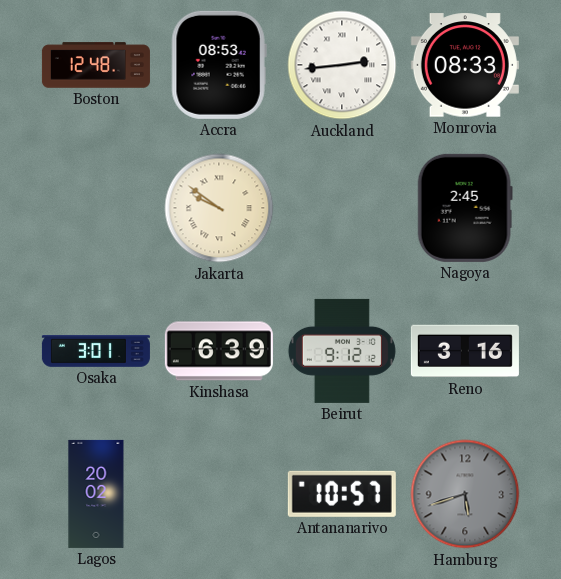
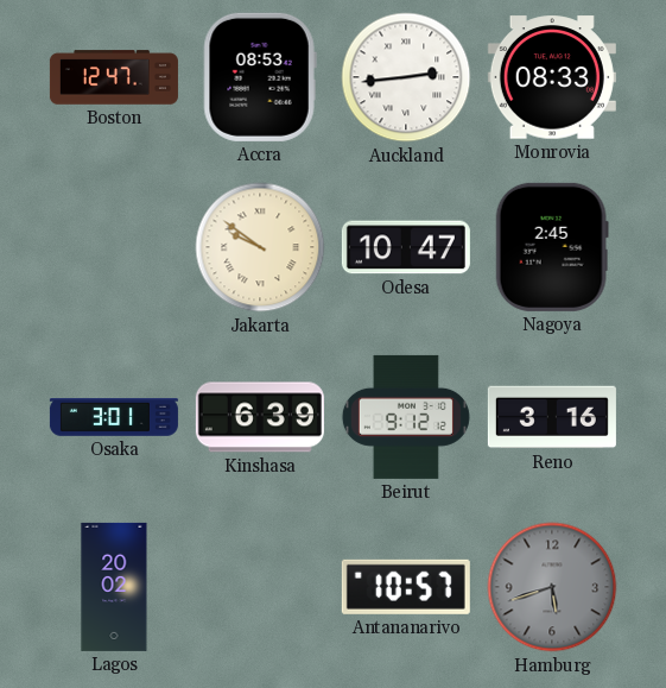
Boston: 12:48 -> 12:47 (114, 77)
Odesa: none -> 10:47 (406, 247)
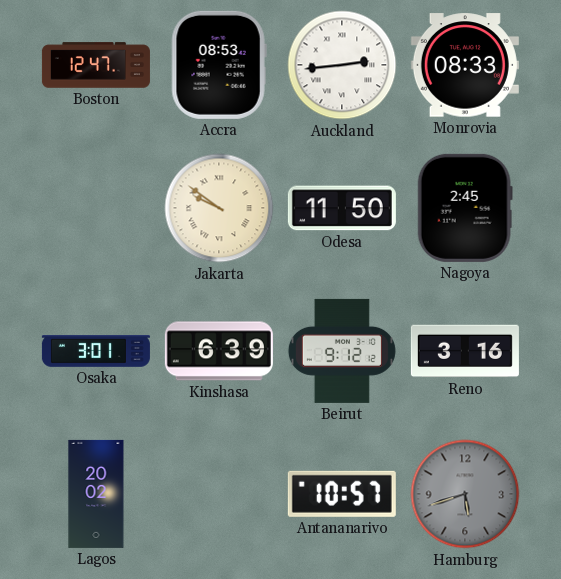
Odesa: 10:47 -> 11:50 (342, 208)
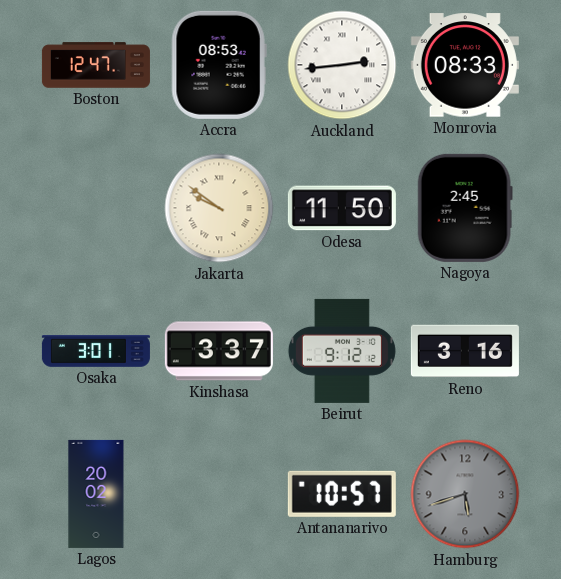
Kinshasa: 6:39 -> 3:37 (219, 351)
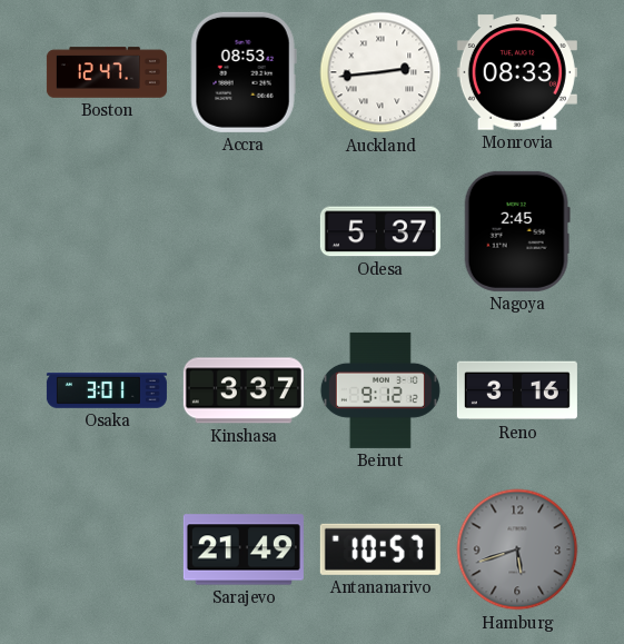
Jakarta: 9:51 -> none (219, 208)
Odesa: 11:50 -> 5:37 (380, 231)
Lagos: 20:02 -> none (96, 494)
Sarajevo: none -> 21:49 (244, 549)
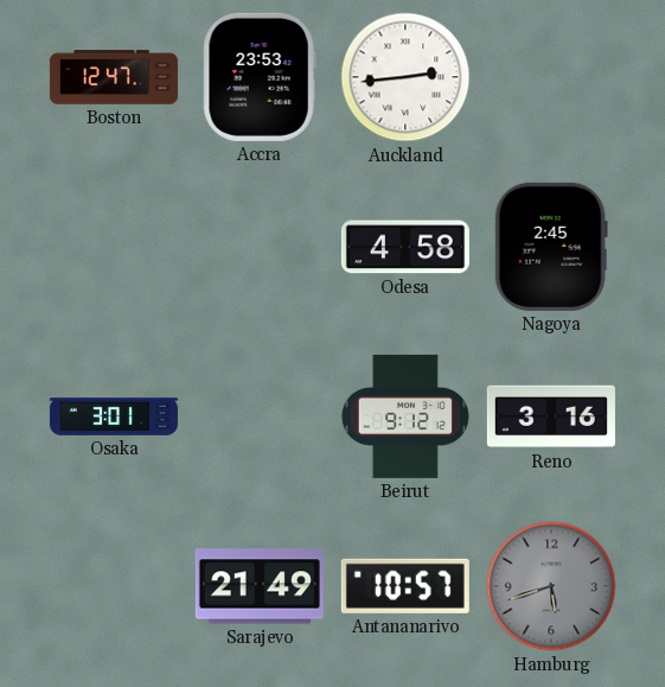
Accra: 08:53 -> 23:53 (260, 77)
Monrovia: 08:33 -> none (517, 72)
Odesa: 5:37 -> 4:58 (405, 247)
Kinshasa: 3:37 -> none (244, 390)
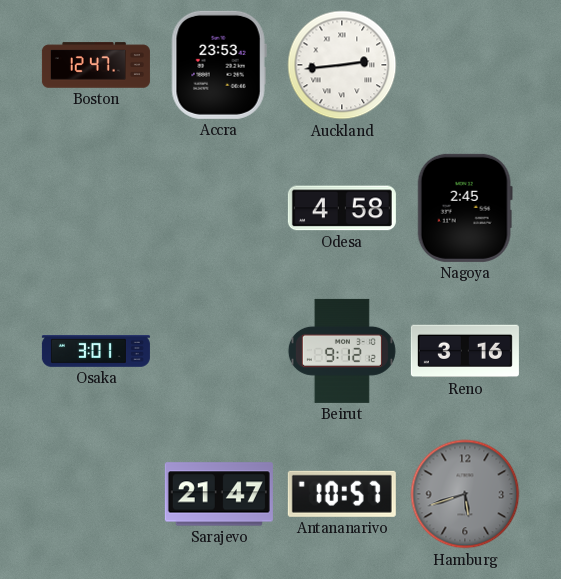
Sarajevo: 21:49 -> 21:47 (219, 494)
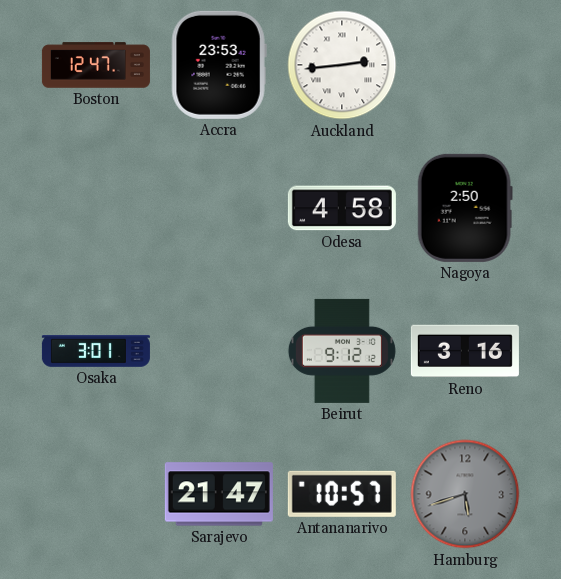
Nagoya: 2:45 -> 2:50 (465, 208)
